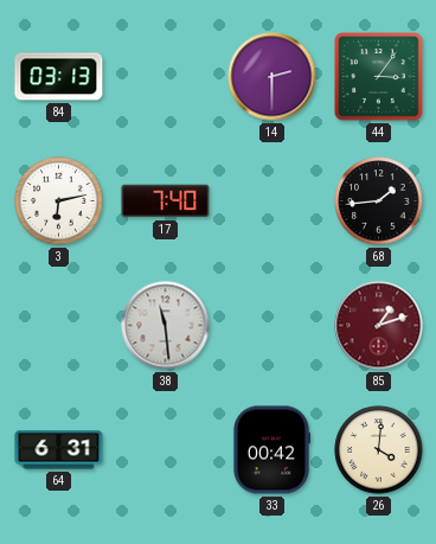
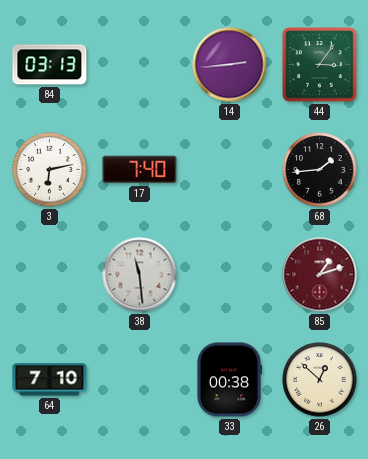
14: 2:30 -> 2:44 (230, 65)
64: 6:31 -> 7:10 (50, 380)
33: 00:42 -> 00:38 (228, 380)
26: 4:01 -> 12:52 (320, 380)
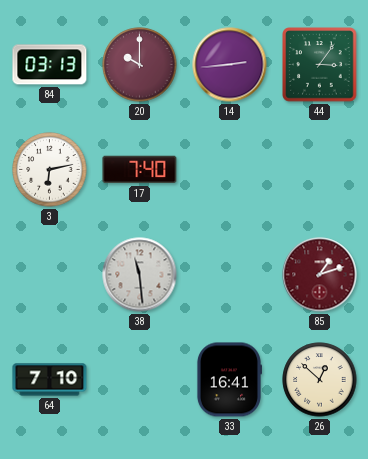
20: none -> 10:00 (140, 65)
68: 1:44 -> none (320, 170)
33: 00:38 -> 16:41 (228, 380)
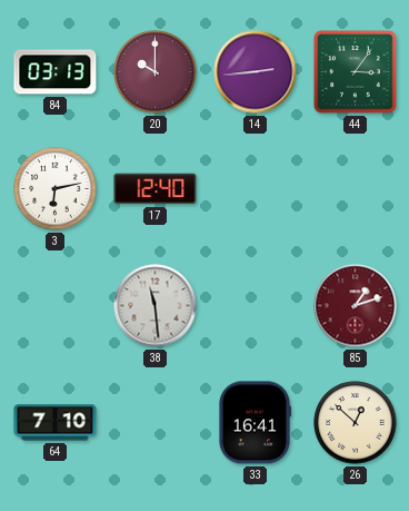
17: 7:40 -> 12:40 (156, 189)
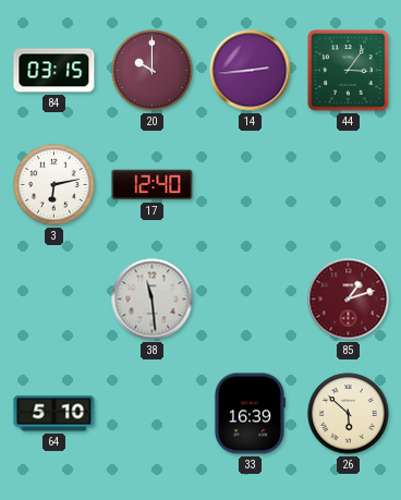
84: 03:13 -> 03:15 (54, 71)
64: 7:10 -> 5:10 (54, 414)
33: 16:41 -> 16:39 (248, 414)
26: 12:52 -> 5:52 (349, 414)
